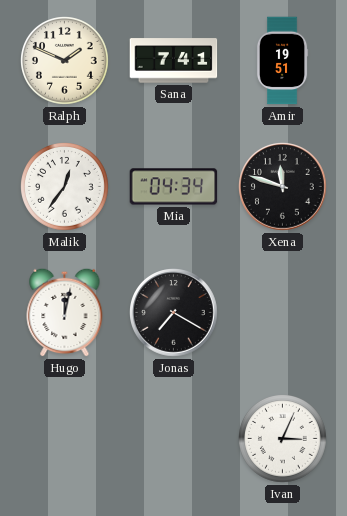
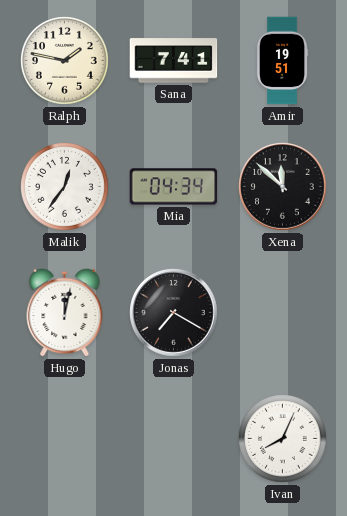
Ralph: 1:49 -> 1:47 (65, 61)
Xena: 11:48 -> 11:52 (283, 187)
Ivan: 3:04 -> 8:04 (283, 439)
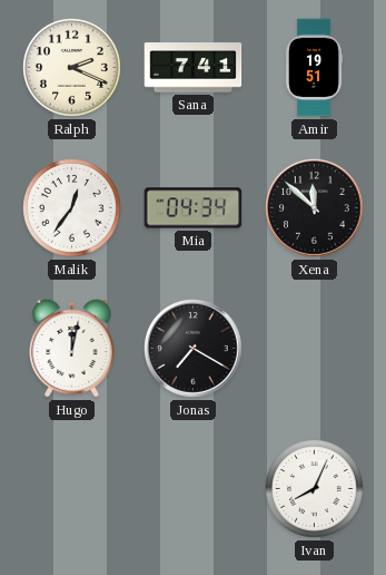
Ralph: 1:47 -> 2:19 (72, 68)
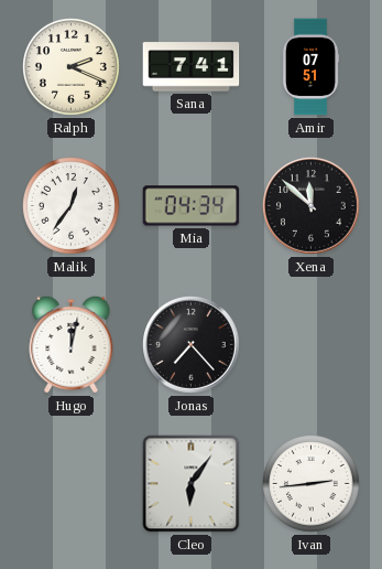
Amir: 19:51 -> 07:51 (310, 67)
Jonas: 7:20 -> 7:23 (192, 345)
Cleo: none -> 6:06 (192, 484)
Ivan: 8:04 -> 2:44 (312, 484)
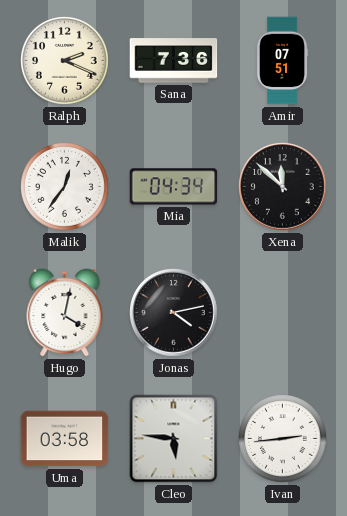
Sana: 7:41 -> 7:36 (174, 61)
Hugo: 12:02 -> 4:02 (65, 312)
Jonas: 7:23 -> 4:13 (174, 313)
Uma: none -> 03:58 (65, 439)
Cleo: 6:06 -> 5:46 (174, 439)
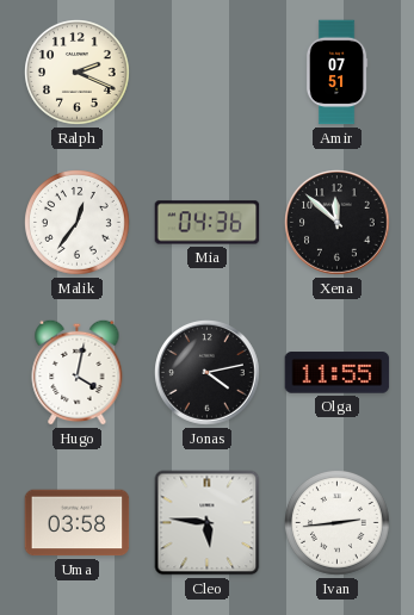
Sana: 7:36 -> none (174, 61)
Mia: 04:34 -> 04:36 (208, 223)
Olga: none -> 11:55 (338, 373)
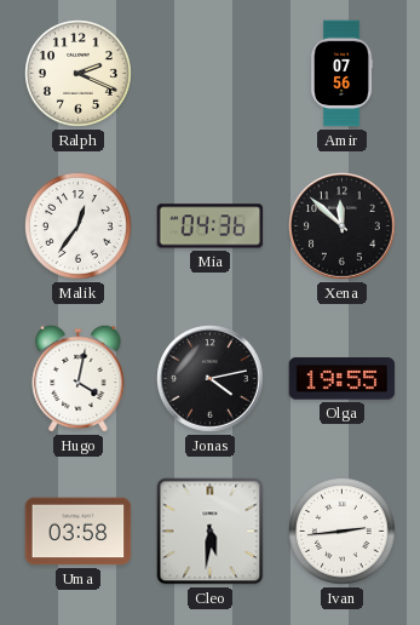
Amir: 07:51 -> 07:56 (341, 74)
Olga: 11:55 -> 19:55 (343, 379)
Cleo: 5:46 -> 5:31 (211, 532)
